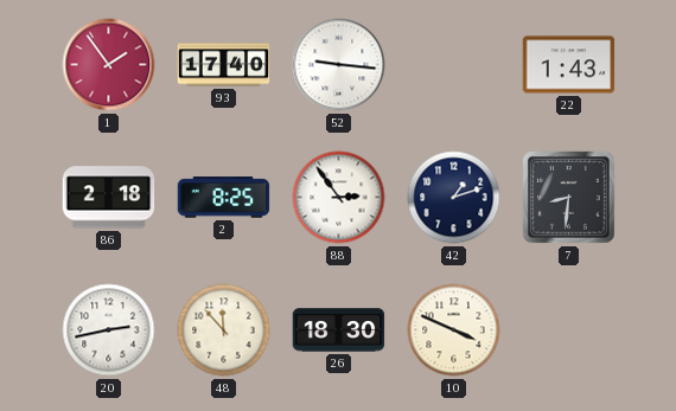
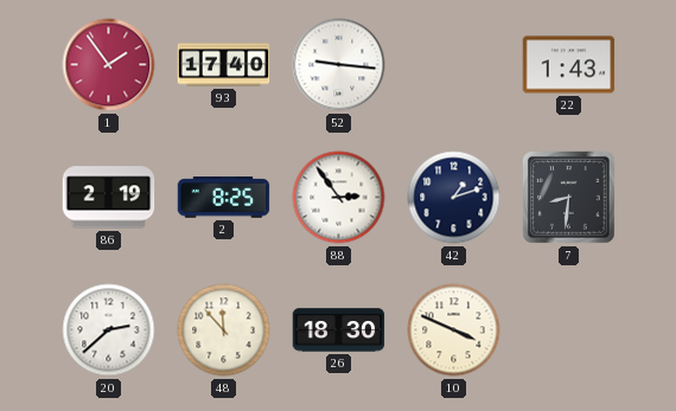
86: 2:18 -> 2:19 (109, 198)
20: 2:43 -> 2:38 (109, 330)
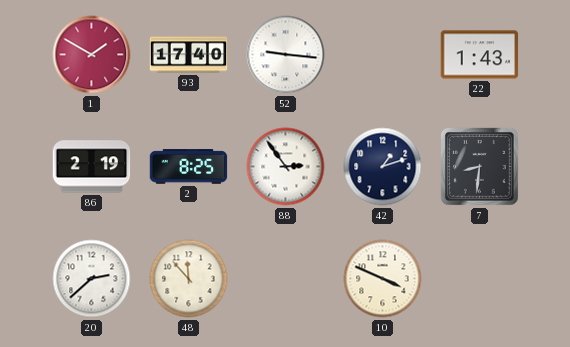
1: 1:54 -> 1:50 (92, 55)
26: 18:30 -> none (339, 330)
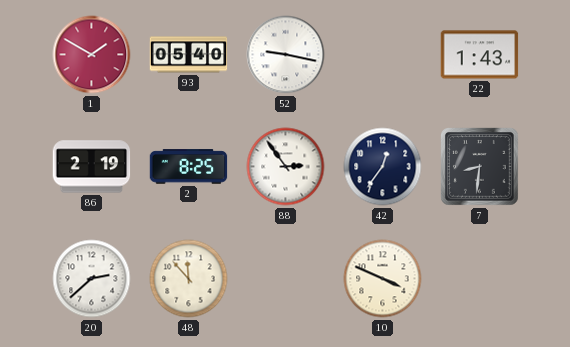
93: 17:40 -> 05:40 (189, 55)
52: 9:16 -> 9:17 (286, 55)
42: 1:12 -> 12:36 (383, 167)
